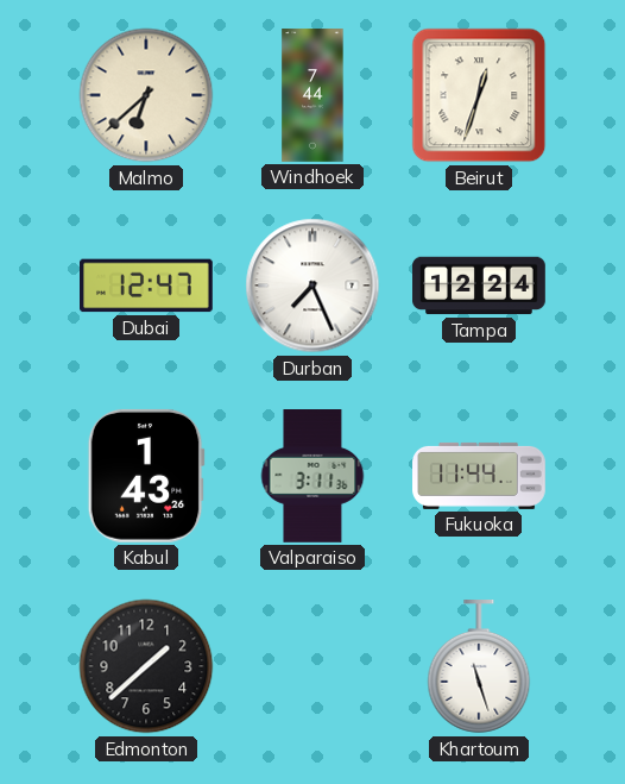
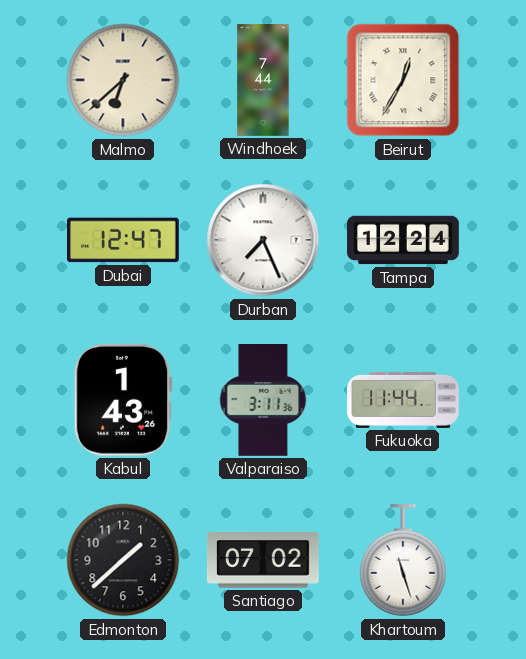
Beirut: 12:33 -> 12:35 (403, 80)
Santiago: none -> 07:02 (263, 560)
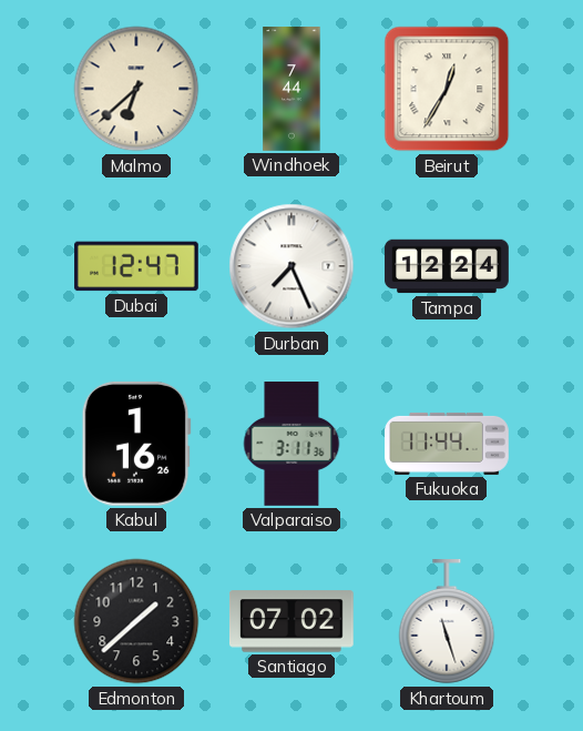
Kabul: 1:43 -> 1:16 (136, 444)
